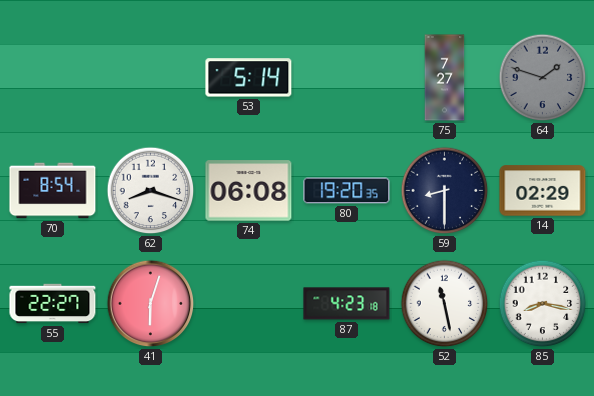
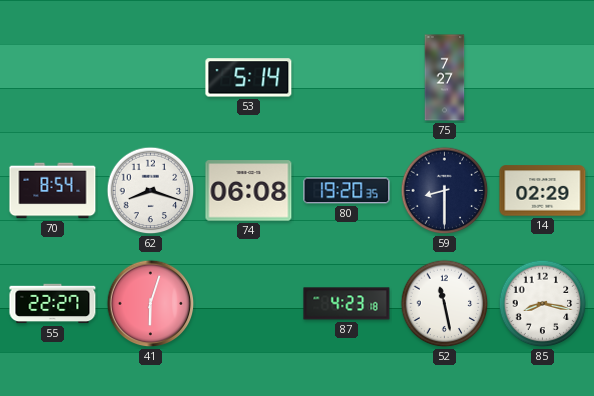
64: 1:48 -> none (543, 78)
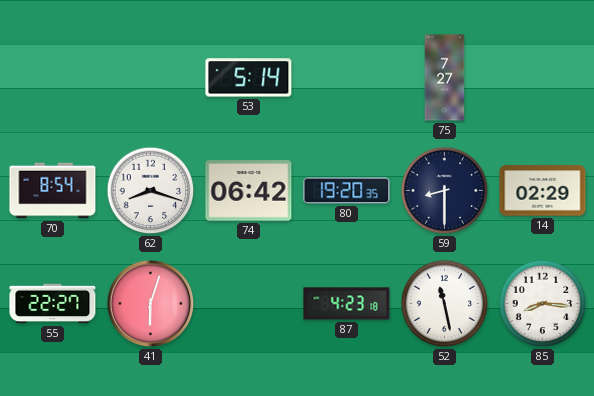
74: 06:08 -> 06:42 (249, 191)
85: 8:17 -> 8:16 (543, 304)
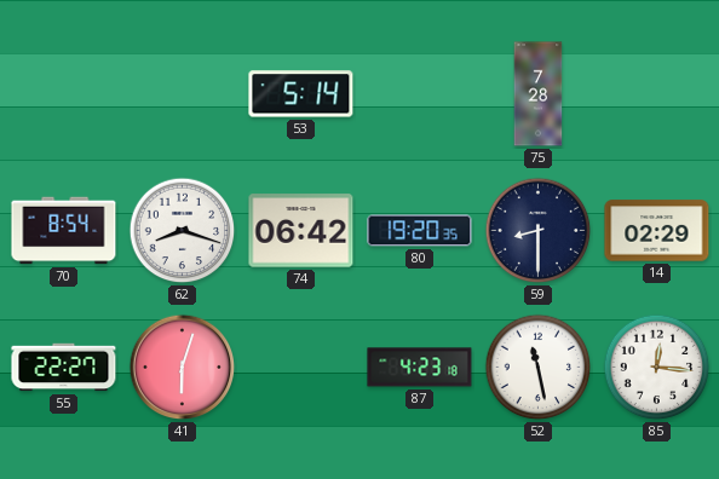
75: 7:27 -> 7:28 (539, 94)
85: 8:16 -> 12:16 (657, 368)
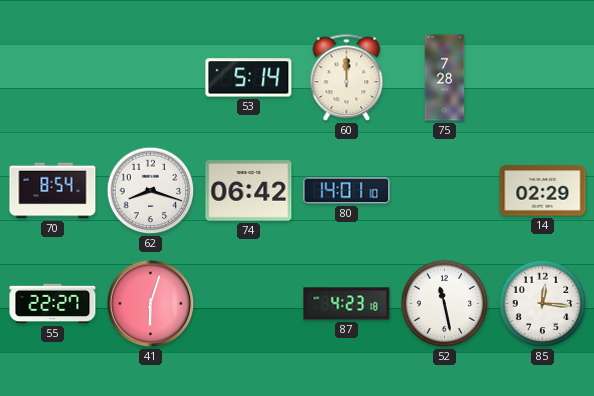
60: none -> 12:00 (347, 78)
80: 19:20 -> 14:01 (347, 191)
59: 8:30 -> none (539, 231)
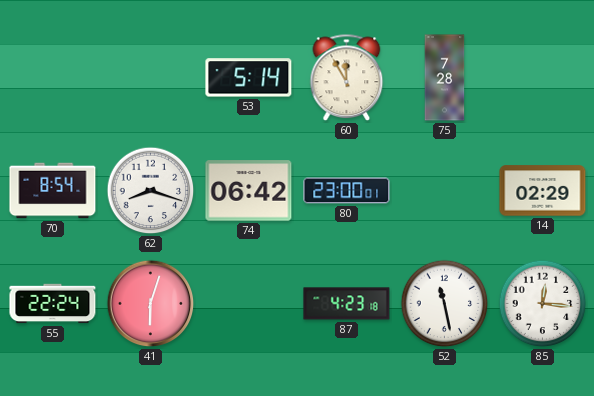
60: 12:00 -> 11:55 (347, 78)
80: 14:01 -> 23:00 (347, 191)
55: 22:27 -> 22:24 (53, 304)
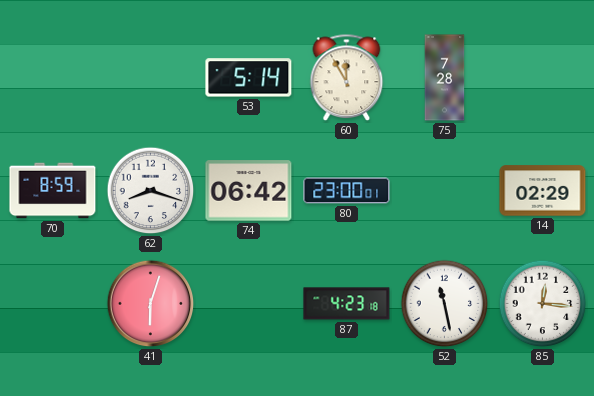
70: 8:54 -> 8:59 (53, 191)
55: 22:24 -> none (53, 304)
